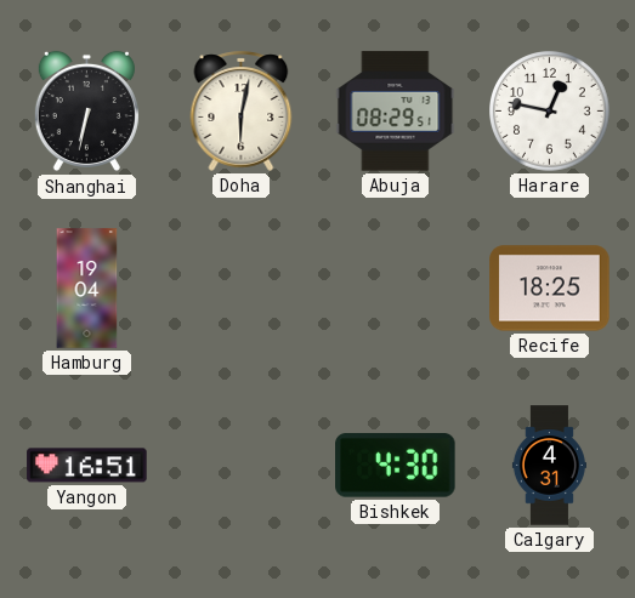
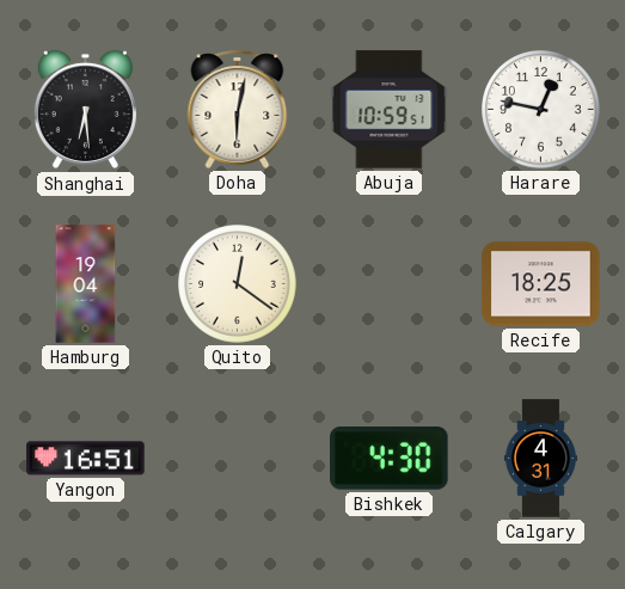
Shanghai: 6:32 -> 6:29 (85, 110)
Abuja: 08:29 -> 10:59 (390, 110)
Quito: none -> 12:21 (238, 284)
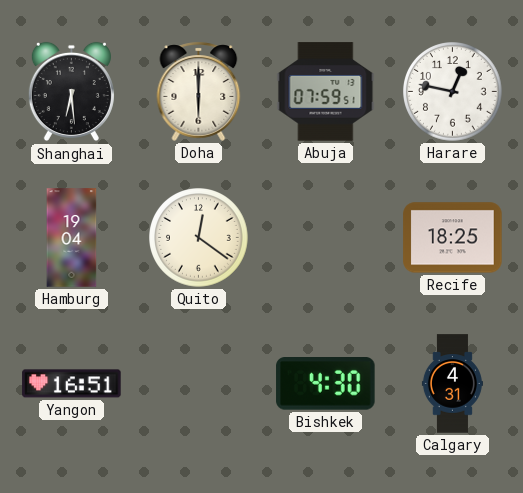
Doha: 6:02 -> 6:00 (199, 91)
Abuja: 10:59 -> 07:59 (326, 92)
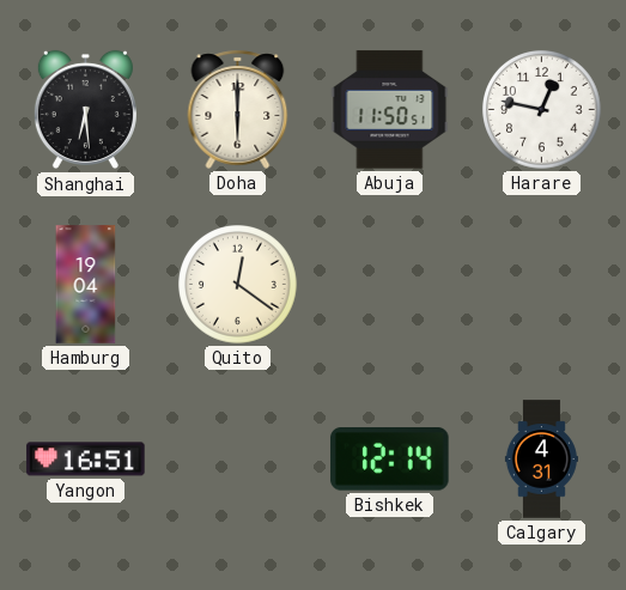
Abuja: 07:59 -> 11:50 (390, 110)
Recife: 18:25 -> none (453, 238)
Bishkek: 4:30 -> 12:14 (390, 460)
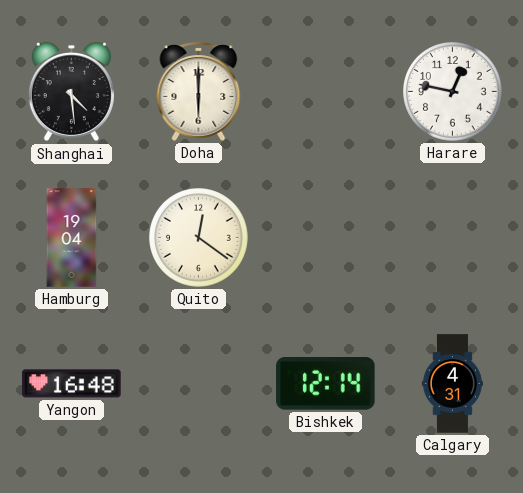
Shanghai: 6:29 -> 4:29 (71, 92)
Abuja: 11:50 -> none (390, 110)
Yangon: 16:51 -> 16:48 (72, 384)
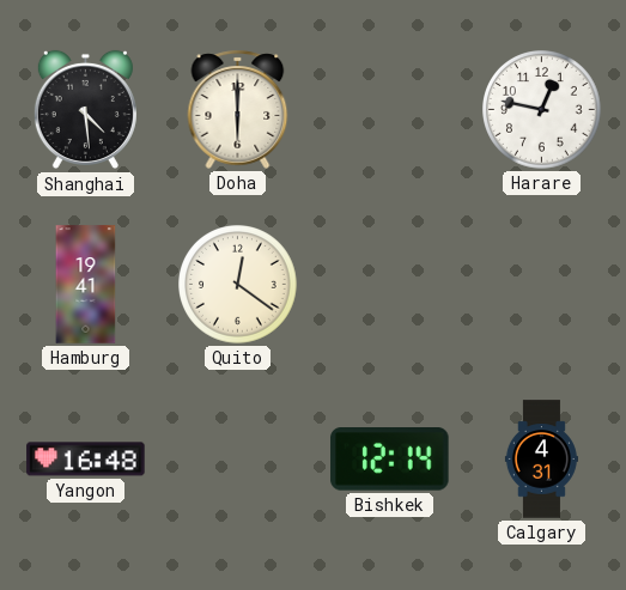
Hamburg: 19:04 -> 19:41 (86, 285)
